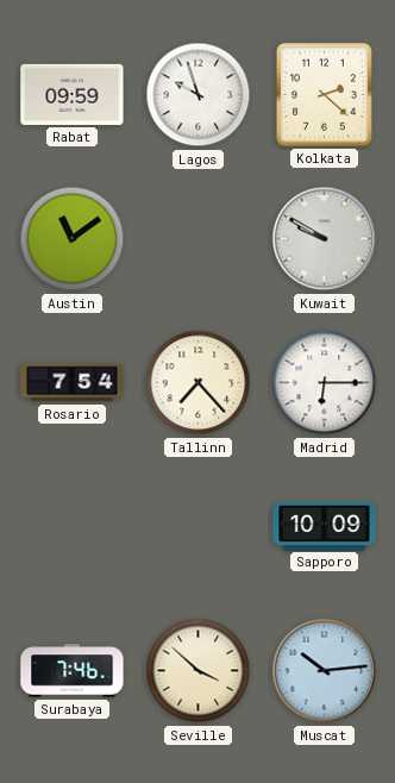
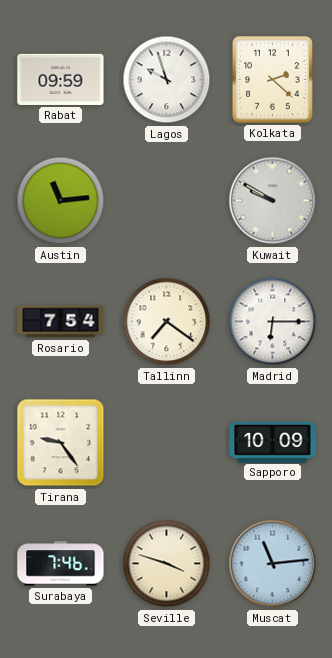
Austin: 11:09 -> 11:14 (61, 201)
Tallinn: 7:23 -> 7:21 (167, 322)
Tirana: none -> 9:24 (61, 443)
Seville: 3:52 -> 3:48 (167, 564)
Muscat: 10:14 -> 11:14 (273, 564)
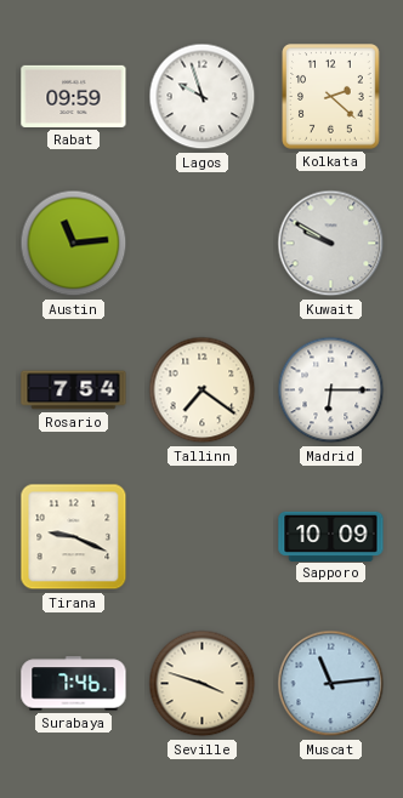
Tirana: 9:24 -> 9:19 (74, 537)
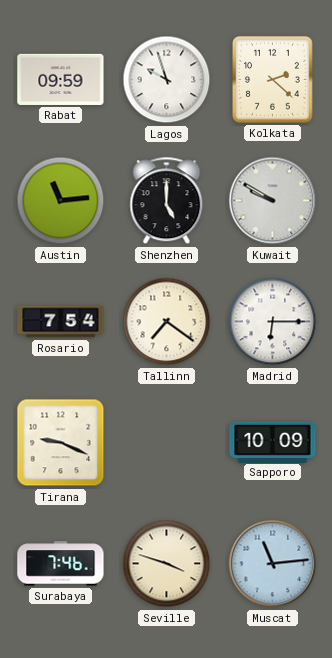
Shenzhen: none -> 5:00 (167, 201)
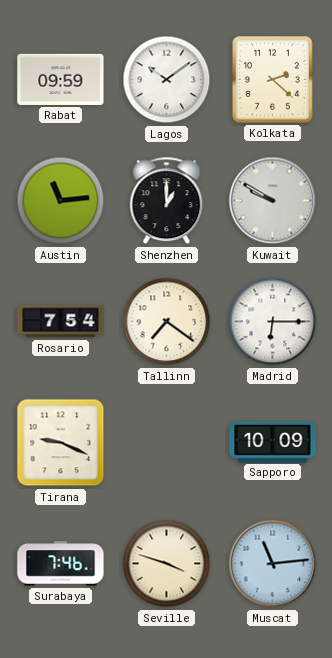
Lagos: 9:57 -> 10:09 (167, 80)
Shenzhen: 5:00 -> 1:00 (167, 201)
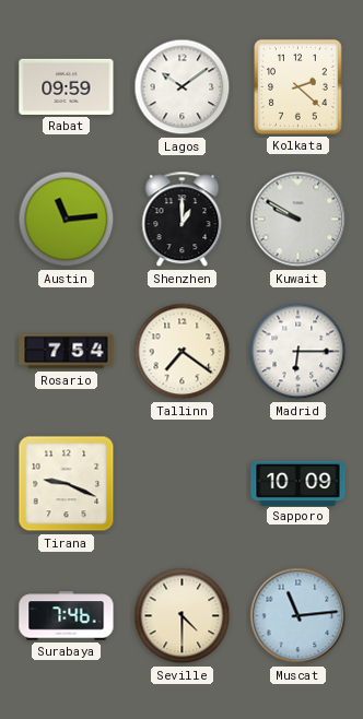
Seville: 3:48 -> 4:30 (183, 616)
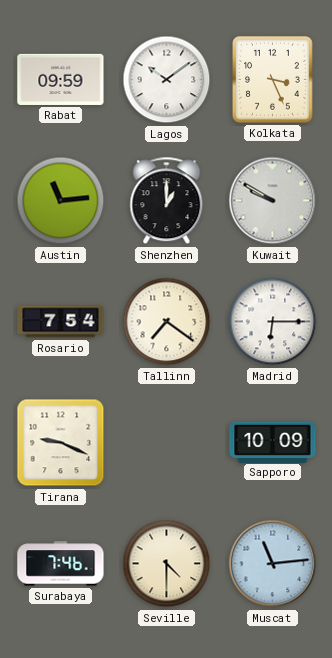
Kolkata: 2:22 -> 3:26 (273, 80)
